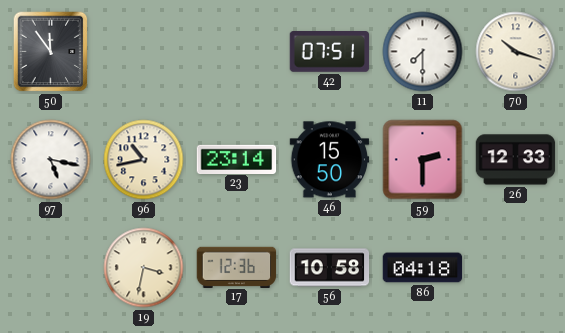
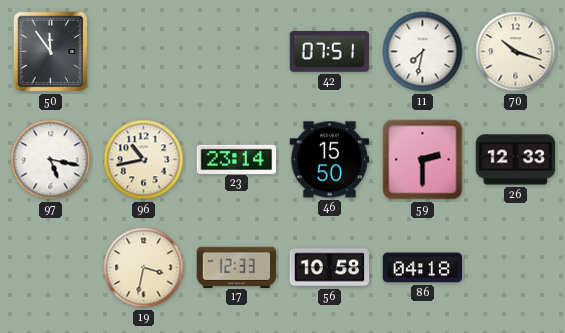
11: 7:30 -> 7:32 (423, 52)
17: 12:36 -> 12:33 (237, 267)
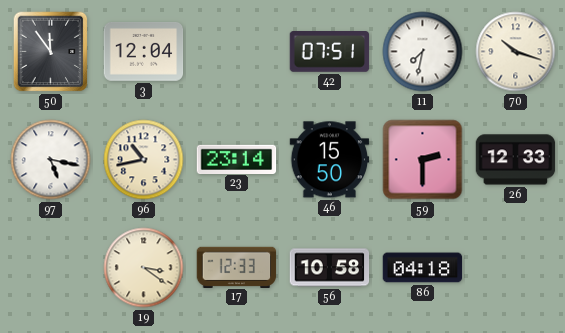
3: none -> 12:04 (144, 52)
19: 3:32 -> 3:21 (144, 268)
